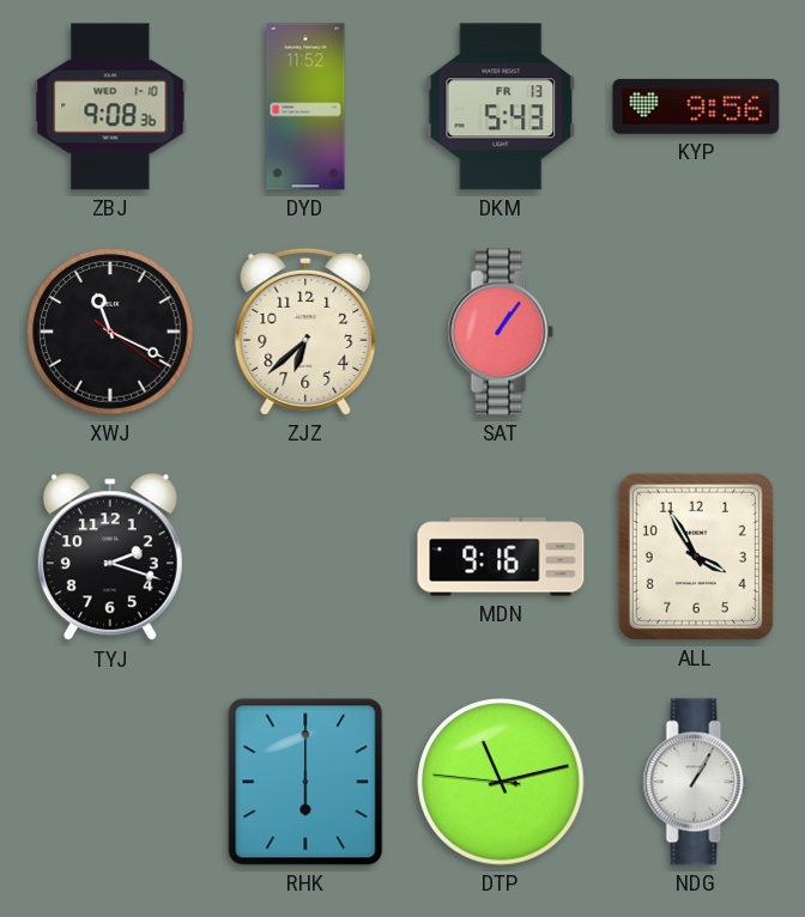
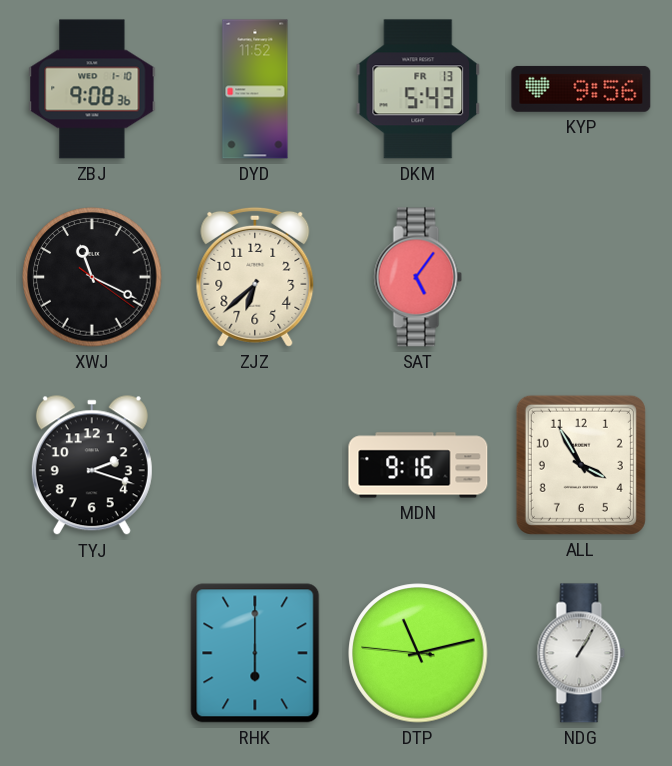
SAT: 1:06 -> 5:06 (418, 277)
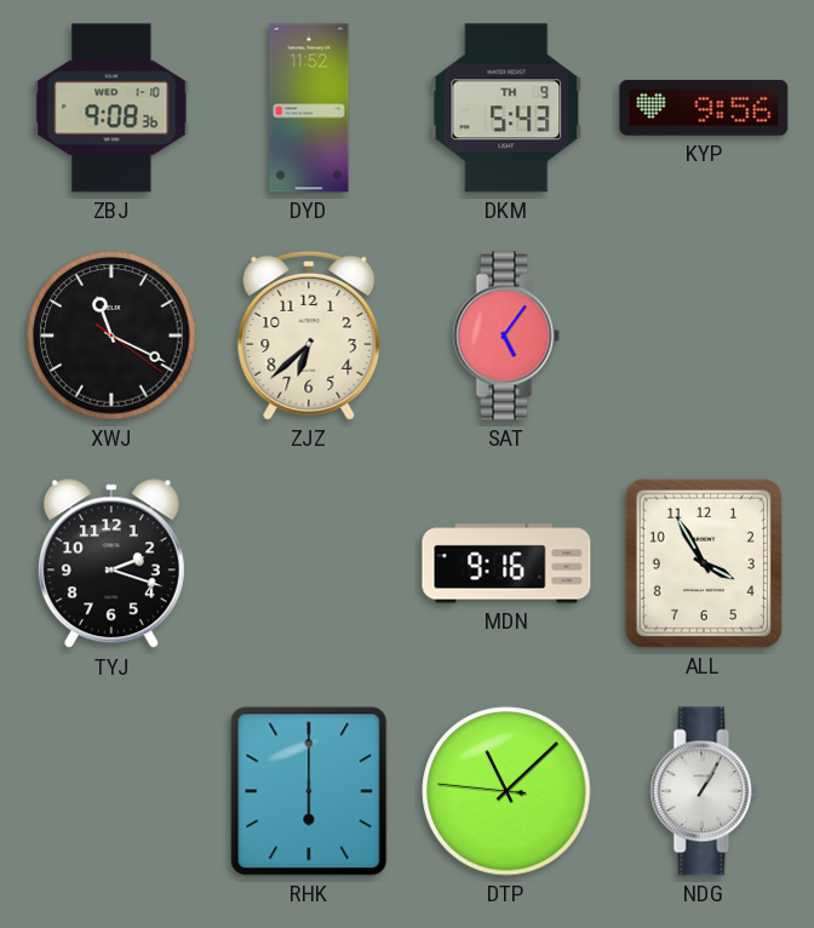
DKM date: FR 13 -> TH 9 (506, 108)
DTP: 11:12 -> 11:07 (506, 791)
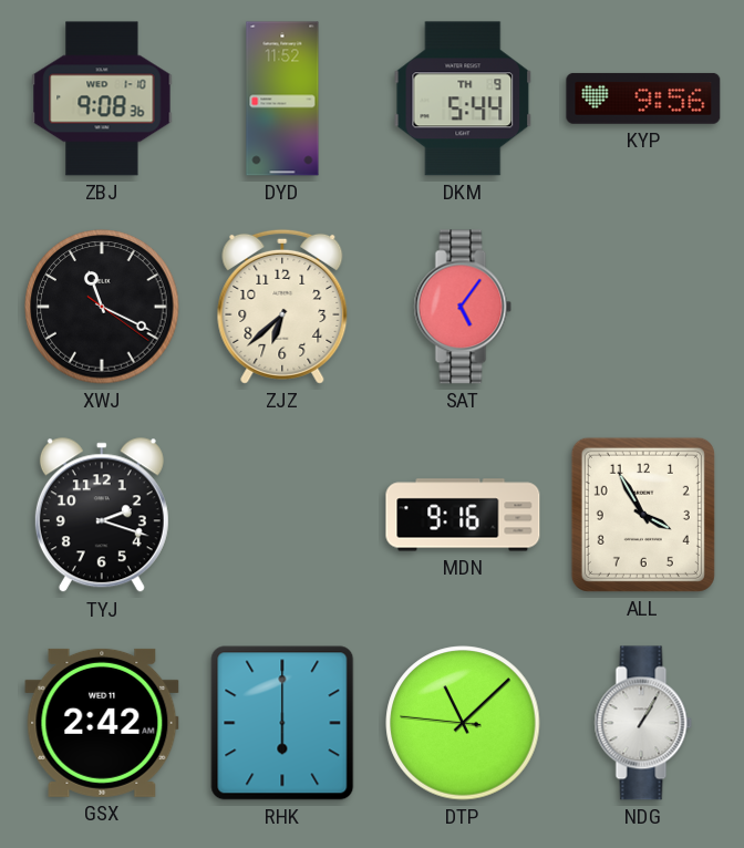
DKM: 5:43 -> 5:44 (463, 99)
GSX: none -> 2:42 (102, 723)
